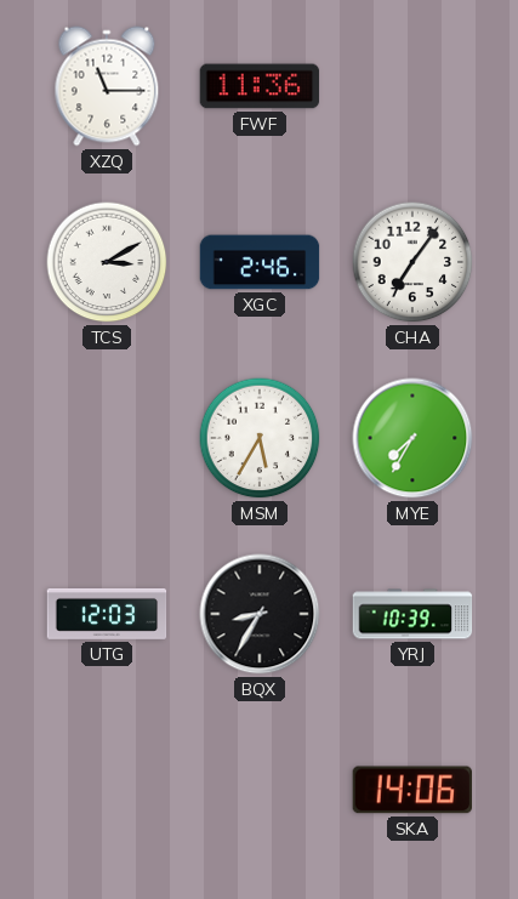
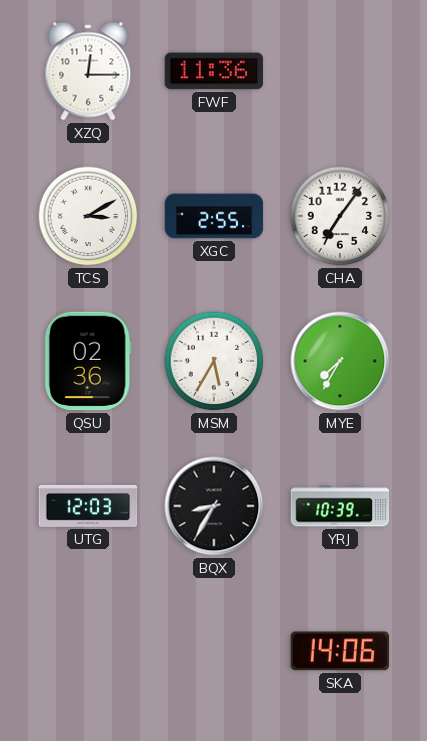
XZQ: 11:15 -> 12:15 (88, 71)
XGC: 2:46 -> 2:55 (214, 216)
QSU: none -> 02:36 (88, 361)
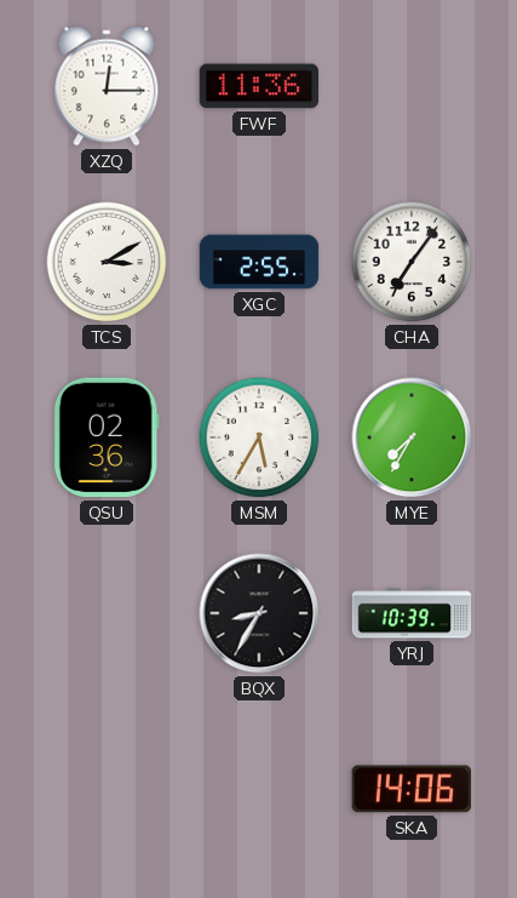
UTG: 12:03 -> none (88, 506)
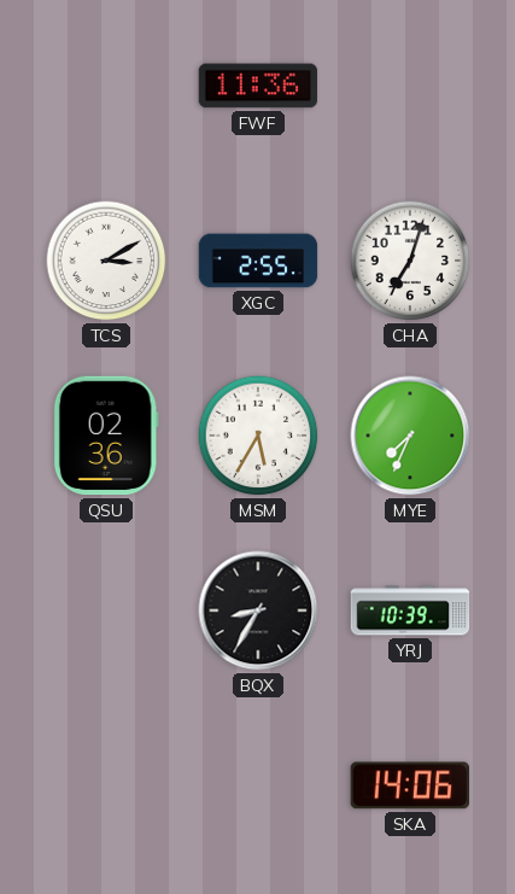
XZQ: 12:15 -> none (107, 86)
CHA: 7:06 -> 7:03 (410, 261)
MYE: 7:35 -> 7:34 (410, 436)
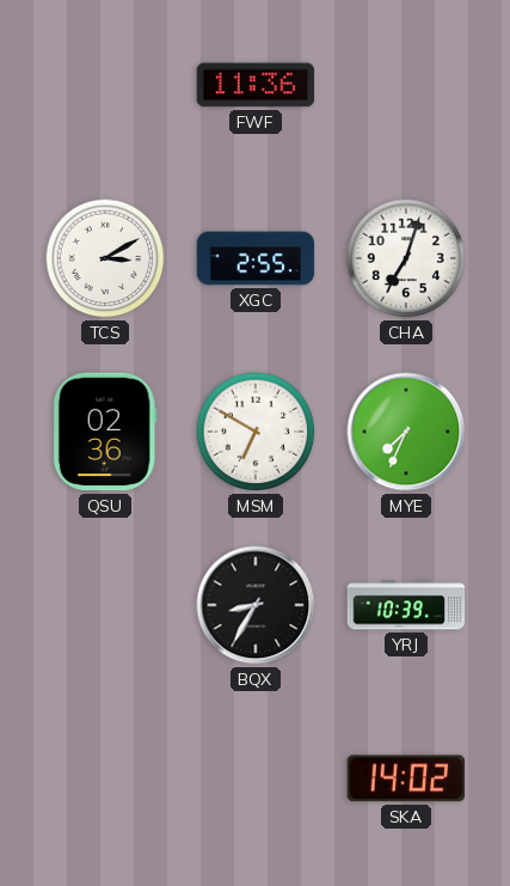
MSM: 5:35 -> 6:50 (256, 432)
SKA: 14:06 -> 14:02 (406, 778)
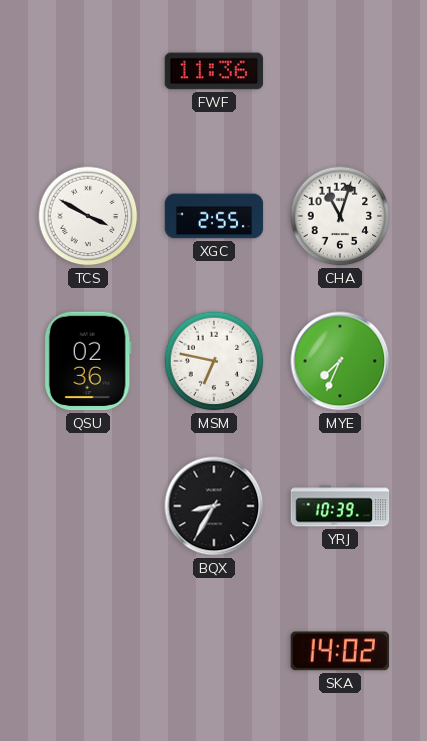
TCS: 3:10 -> 3:50 (88, 216)
CHA: 7:03 -> 11:03 (340, 216)
MSM: 6:50 -> 6:47 (214, 361)
